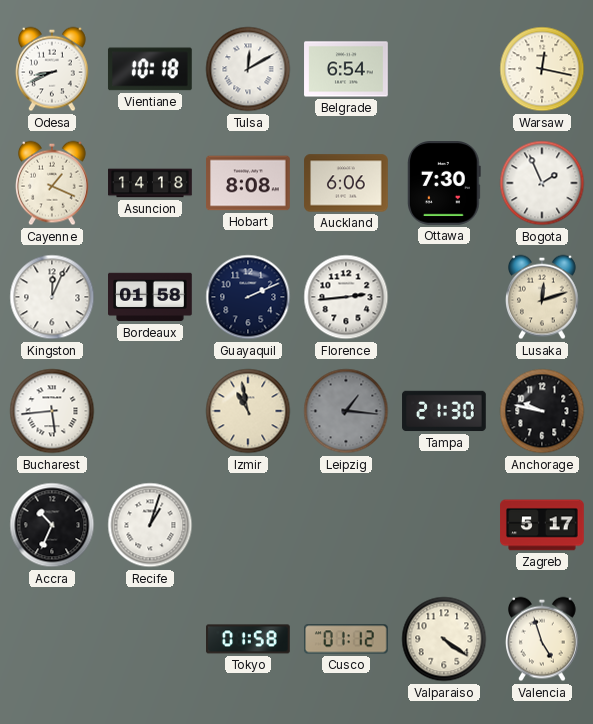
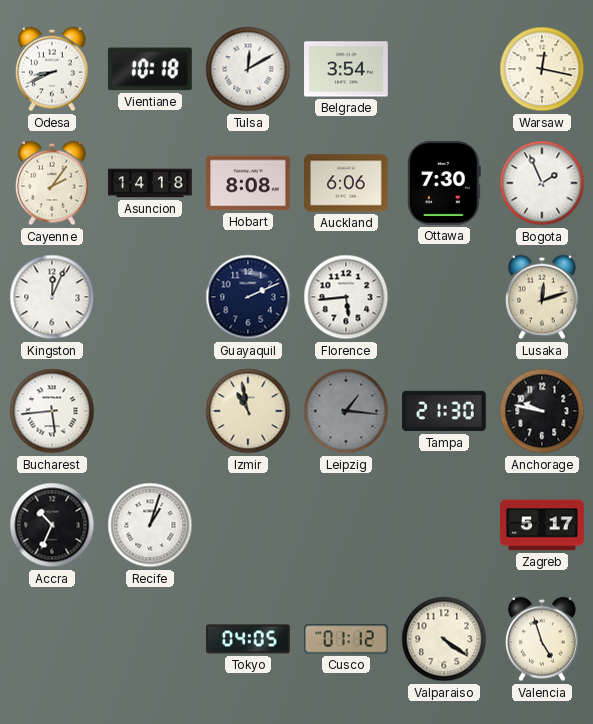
Belgrade: 6:54 -> 3:54 (346, 69)
Cayenne: 1:19 -> 2:06 (53, 183)
Bordeaux: 01:58 -> none (150, 297)
Florence: 2:44 -> 5:44 (346, 297)
Tokyo: 01:58 -> 04:05 (249, 639)
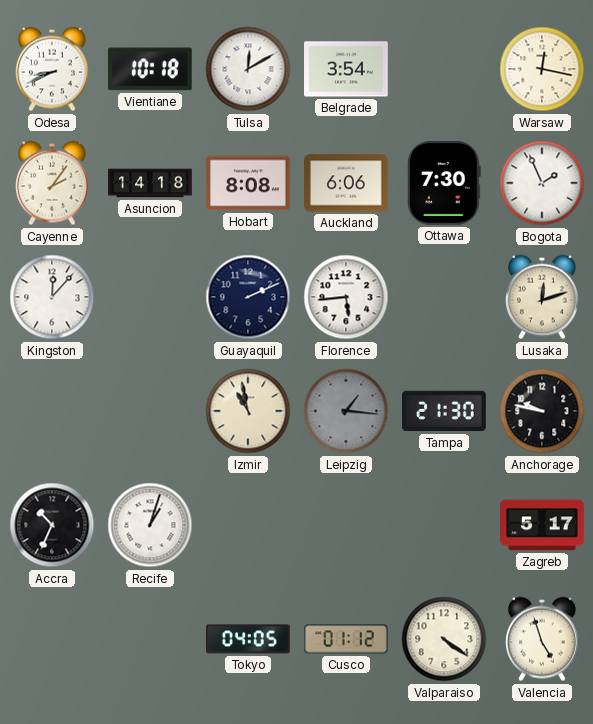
Kingston: 12:04 -> 12:07 (52, 297)
Bucharest: 5:44 -> none (52, 411)
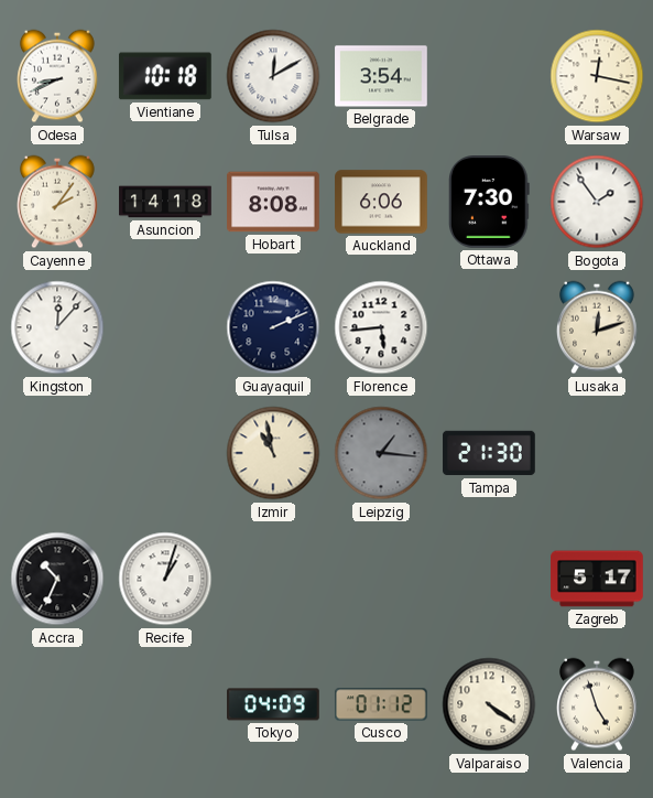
Bogota: 1:56 -> 1:54 (597, 202)
Anchorage: 9:47 -> none (542, 411)
Tokyo: 04:05 -> 04:09 (274, 704)
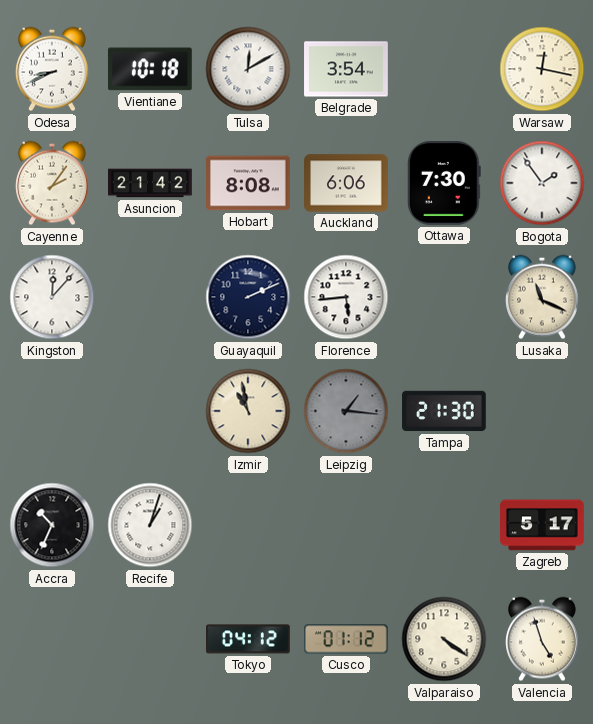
Asuncion: 14:18 -> 21:42 (150, 183)
Lusaka: 12:12 -> 11:19 (543, 297)
Tokyo: 04:09 -> 04:12 (249, 639)
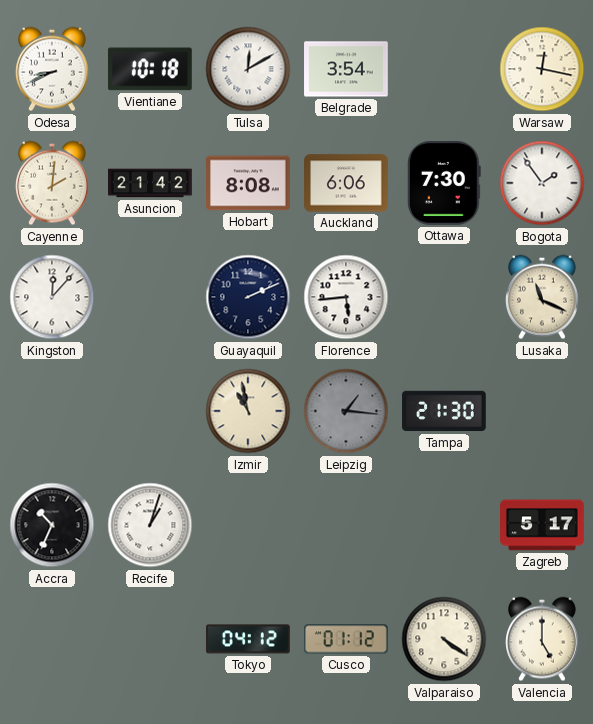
Cayenne: 2:06 -> 2:01 (53, 183)
Valencia: 4:57 -> 5:00 (543, 639)
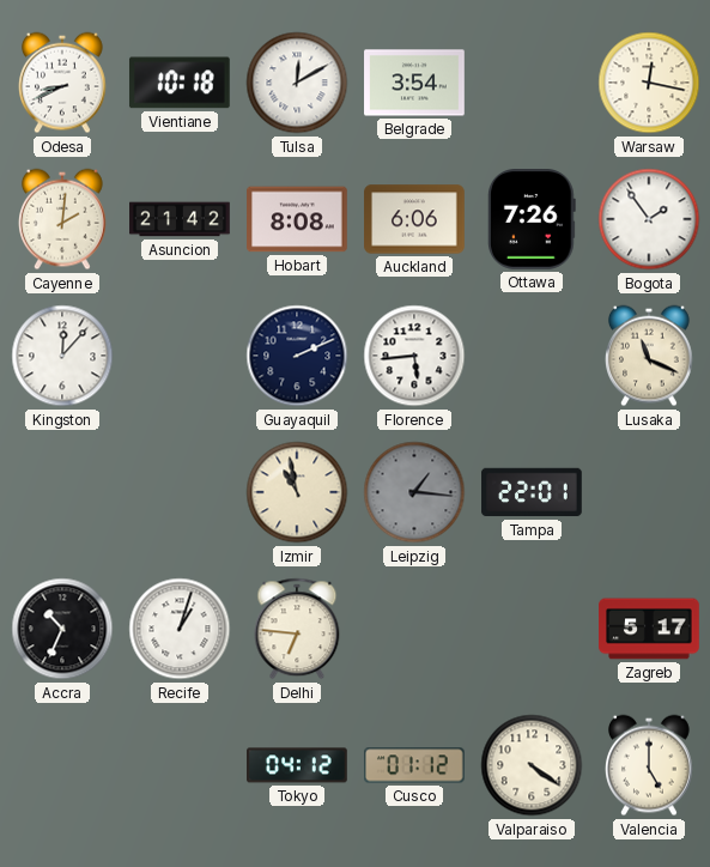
Ottawa: 7:30 -> 7:26 (532, 220)
Tampa: 21:30 -> 22:01 (532, 492)
Delhi: none -> 6:46 (297, 629)
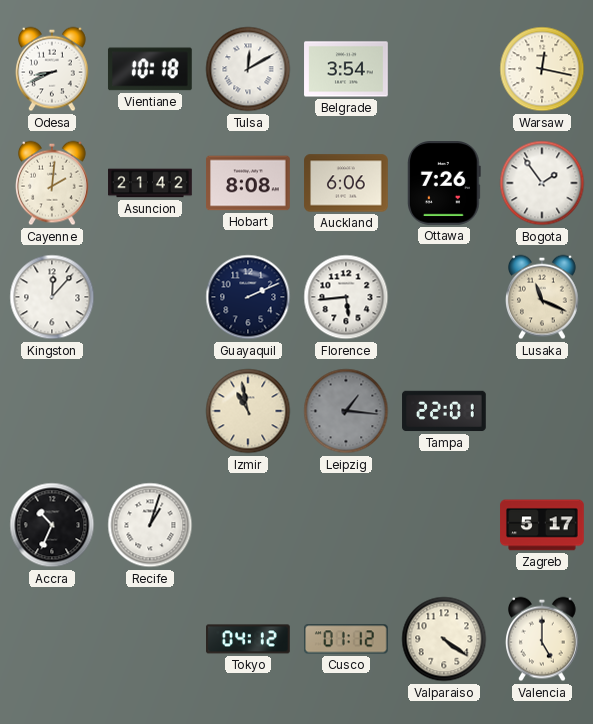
Delhi: 6:46 -> none (297, 629)
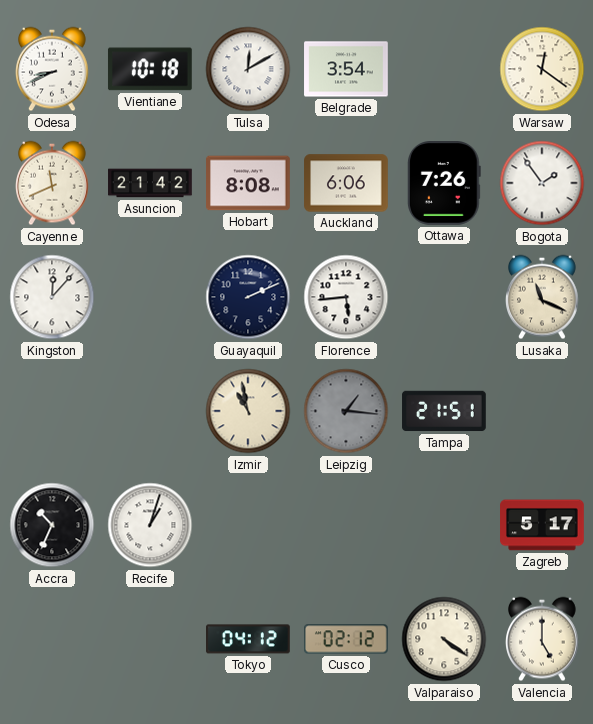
Warsaw: 12:17 -> 12:21 (542, 69)
Cayenne: 2:01 -> 11:41 (53, 183)
Tampa: 22:01 -> 21:51 (444, 411)
Cusco: 01:12 -> 02:12 (347, 639)
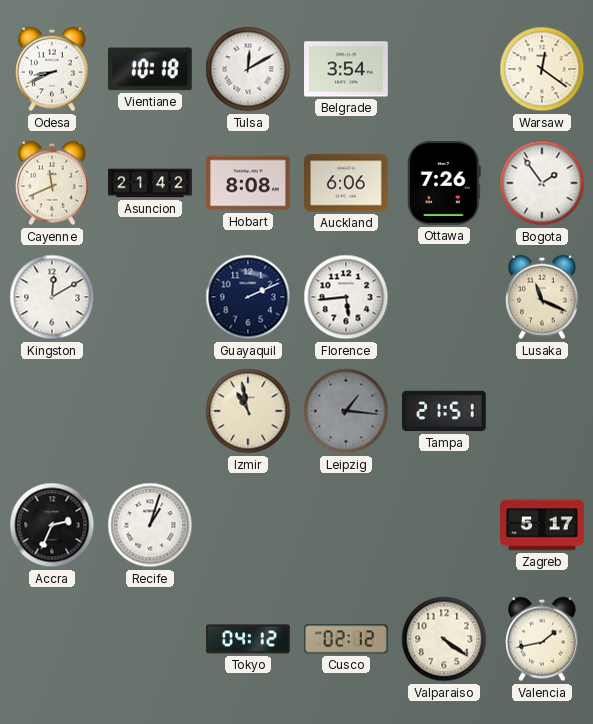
Kingston: 12:07 -> 12:10 (52, 297)
Accra: 10:34 -> 2:34 (52, 525)
Valencia: 5:00 -> 1:43 (543, 639)
